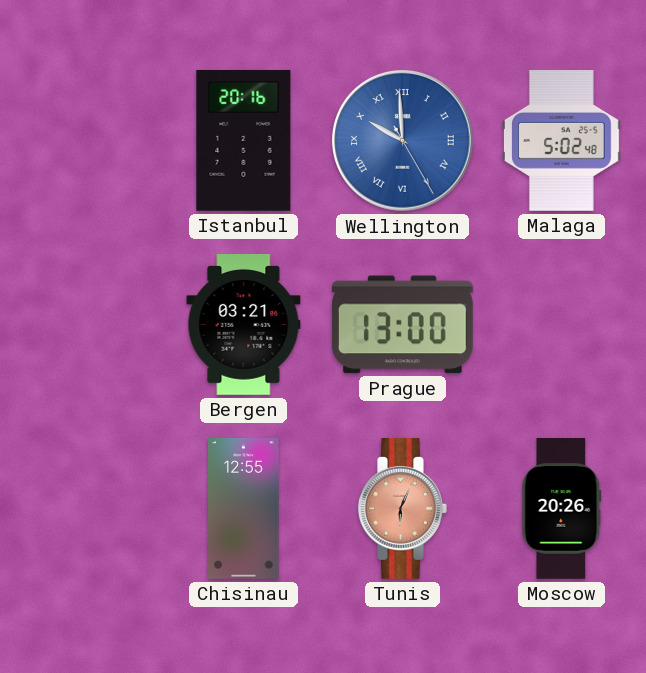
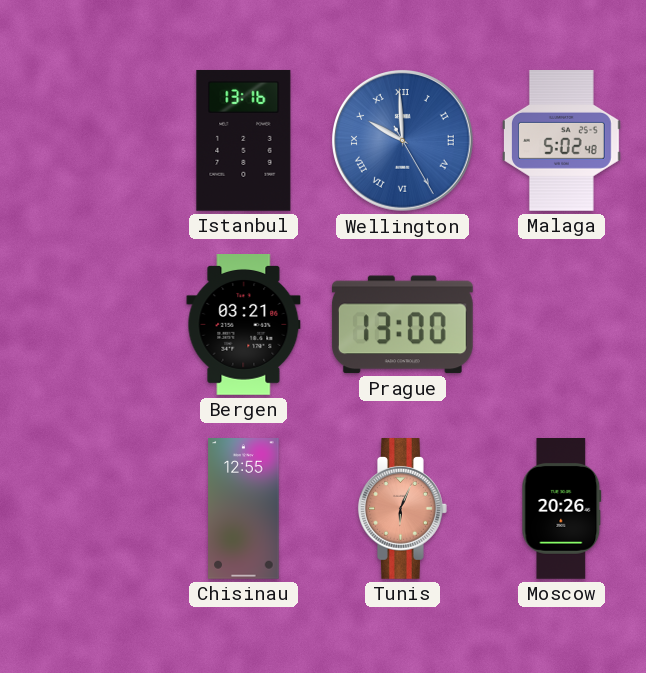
Istanbul: 20:16 -> 13:16 (244, 140)
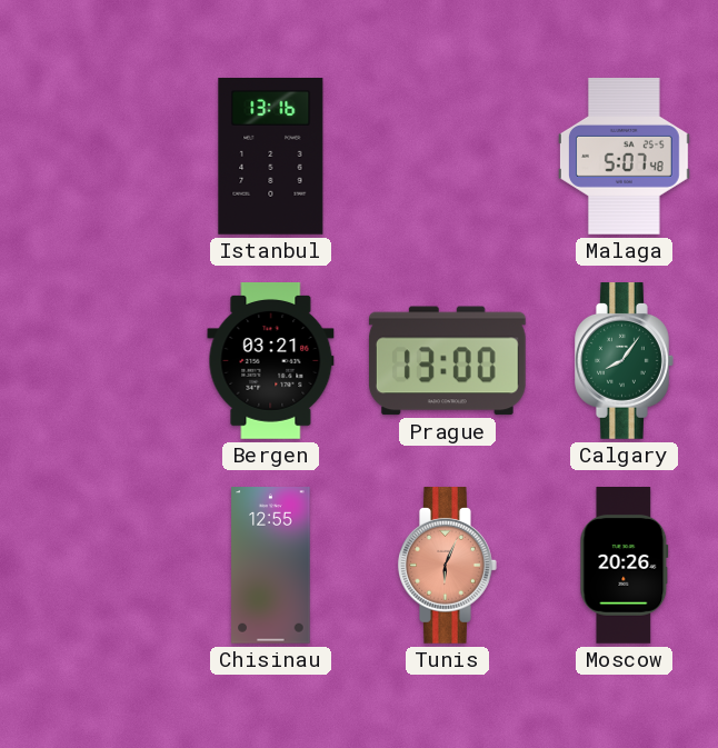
Wellington: 9:59 -> none (403, 141)
Malaga: 5:02 -> 5:07 (624, 157)
Calgary: none -> 8:06 (625, 361)
